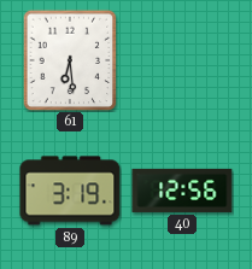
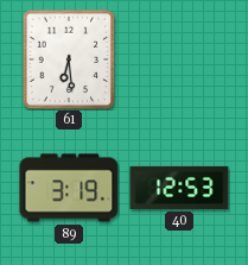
40: 12:56 -> 12:53 (179, 188)
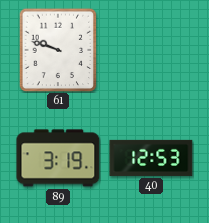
61: 6:29 -> 9:48 (58, 50)
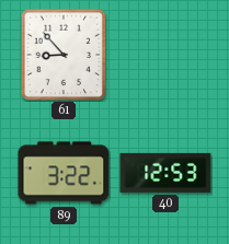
61: 9:48 -> 8:53 (64, 55)
89: 3:19 -> 3:22 (64, 173)
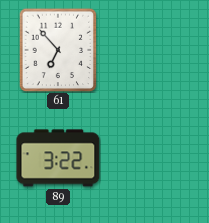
61: 8:53 -> 6:53 (58, 50)
40: 12:53 -> none (165, 173)
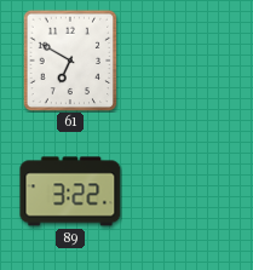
61: 6:53 -> 6:50 (70, 61)
